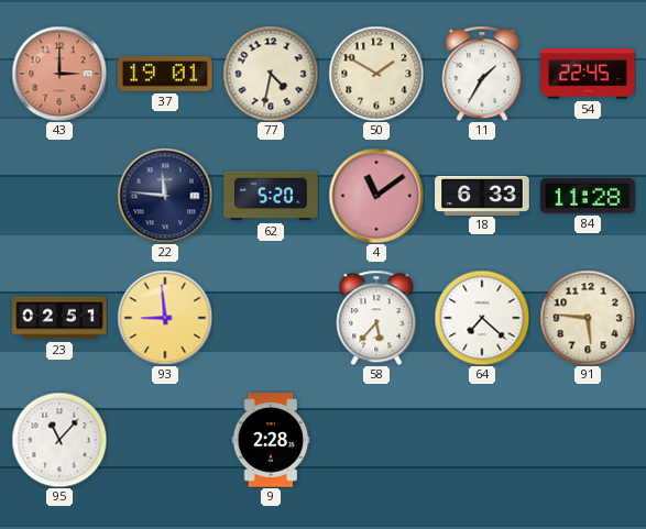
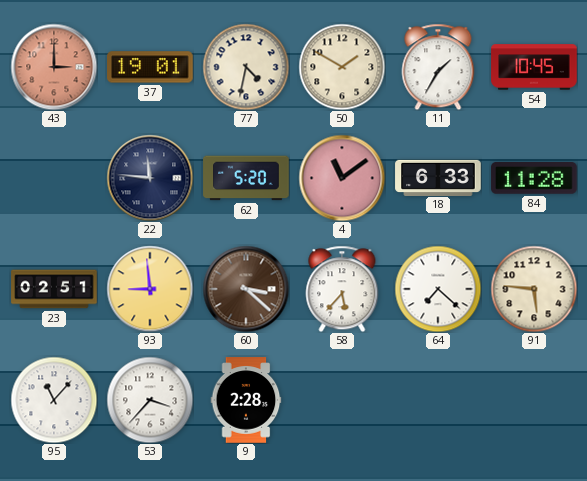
54: 22:45 -> 10:45 (534, 67)
60: none -> 3:22 (246, 289)
53: none -> 3:37 (150, 400)
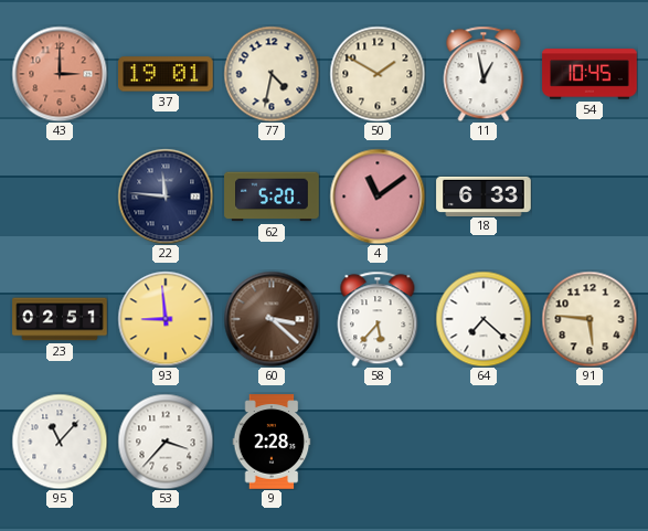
11: 1:35 -> 12:58 (484, 74)
84: 11:28 -> none (534, 179)
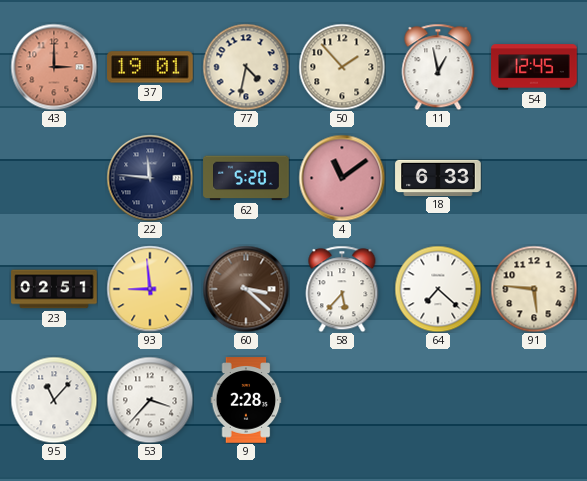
50: 1:50 -> 1:53 (342, 67)
54: 10:45 -> 12:45 (534, 67)
